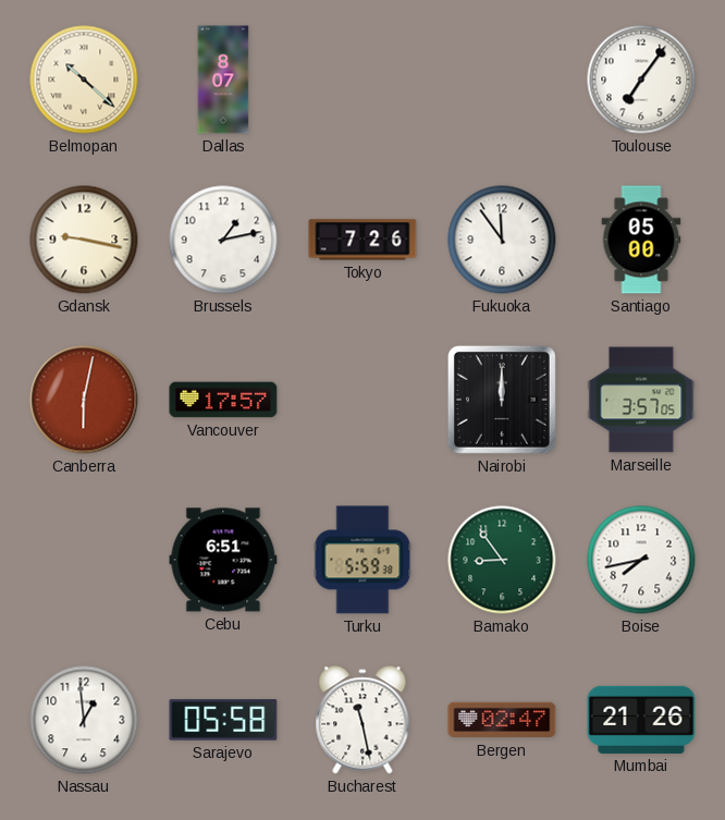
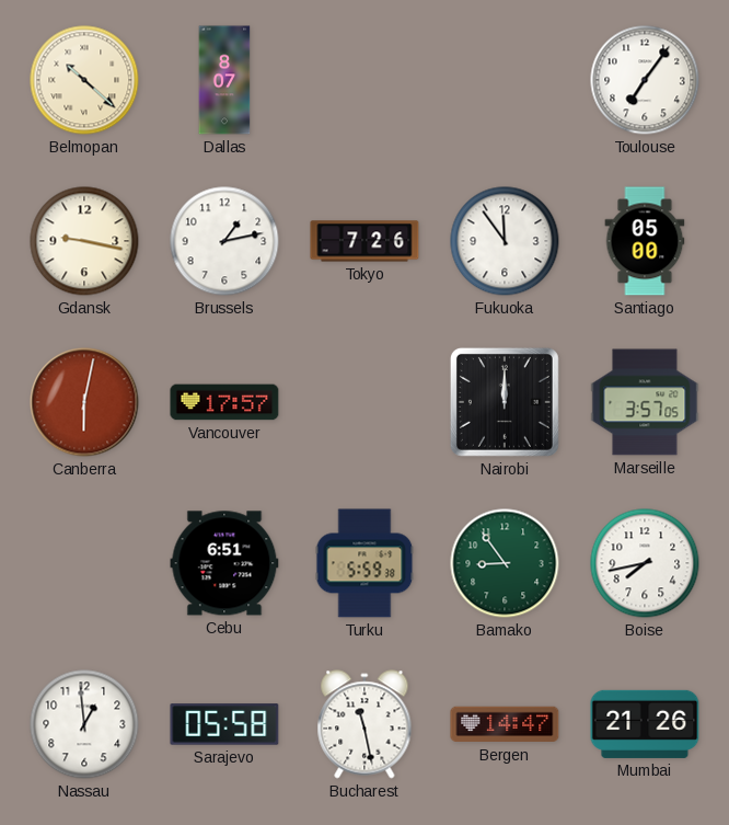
Bergen: 02:47 -> 14:47 (505, 724)
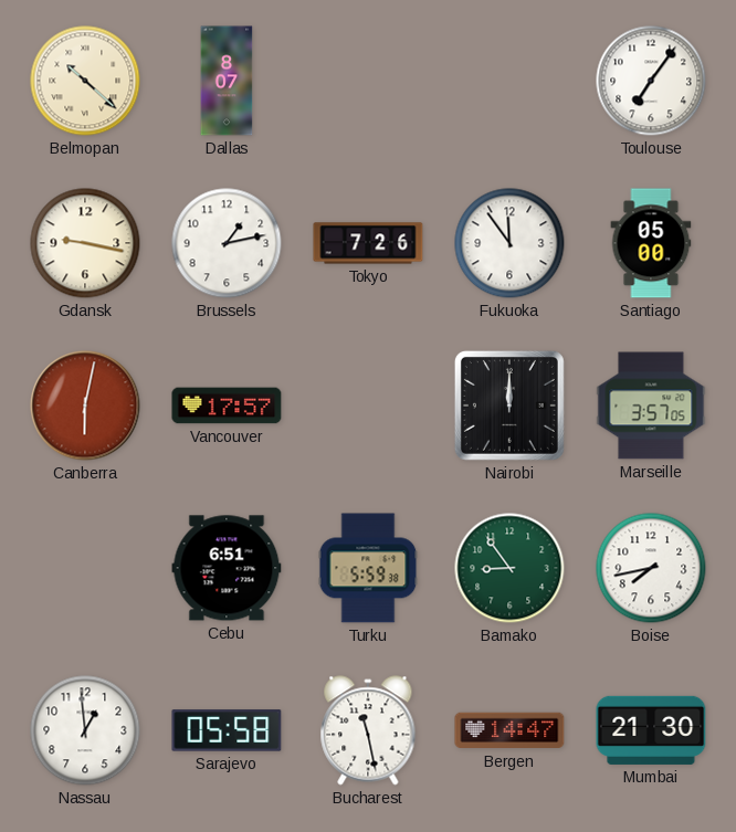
Mumbai: 21:26 -> 21:30 (651, 730)
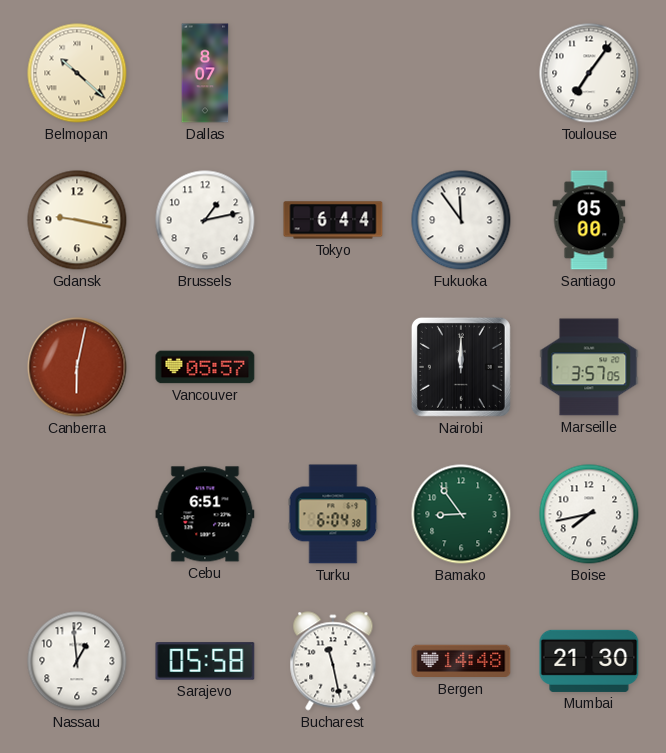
Tokyo: 7:26 -> 6:44 (333, 220)
Vancouver: 17:57 -> 05:57 (205, 367)
Turku: 5:59 -> 6:04 (333, 514)
Bergen: 14:47 -> 14:48 (461, 661)
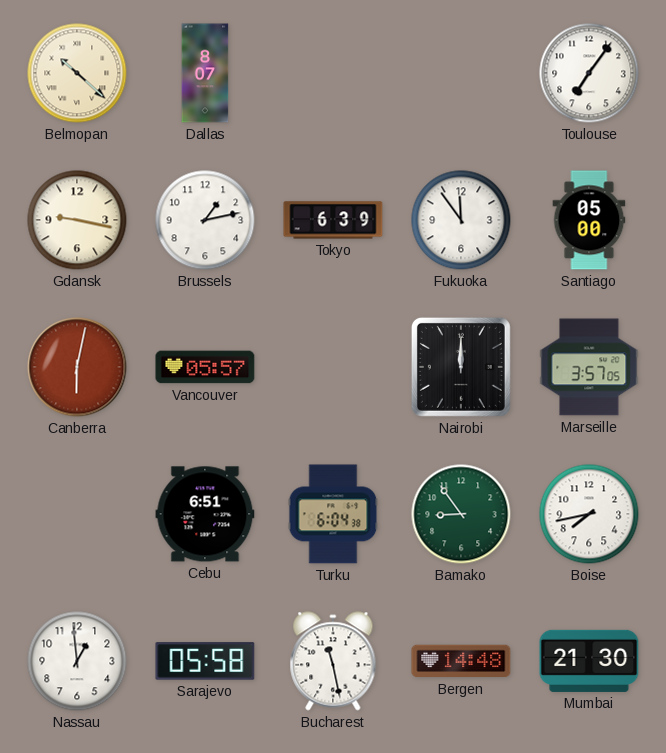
Tokyo: 6:44 -> 6:39 (333, 220)
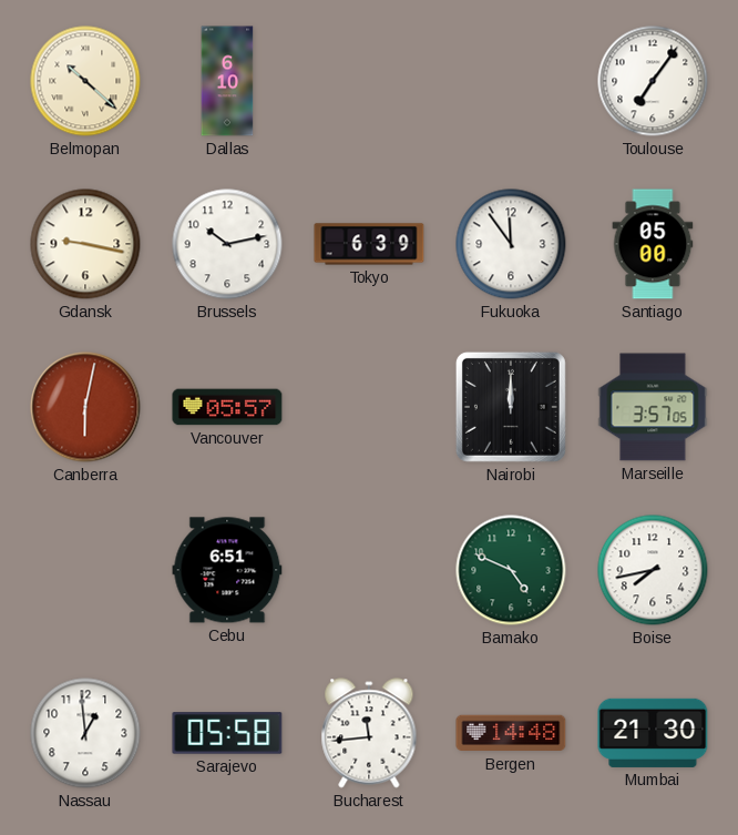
Dallas: 8:07 -> 6:10 (227, 81)
Brussels: 1:13 -> 10:13 (227, 244)
Turku: 6:04 -> none (333, 514)
Bamako: 8:54 -> 4:49 (511, 570)
Bucharest: 11:28 -> 11:44 (369, 733)
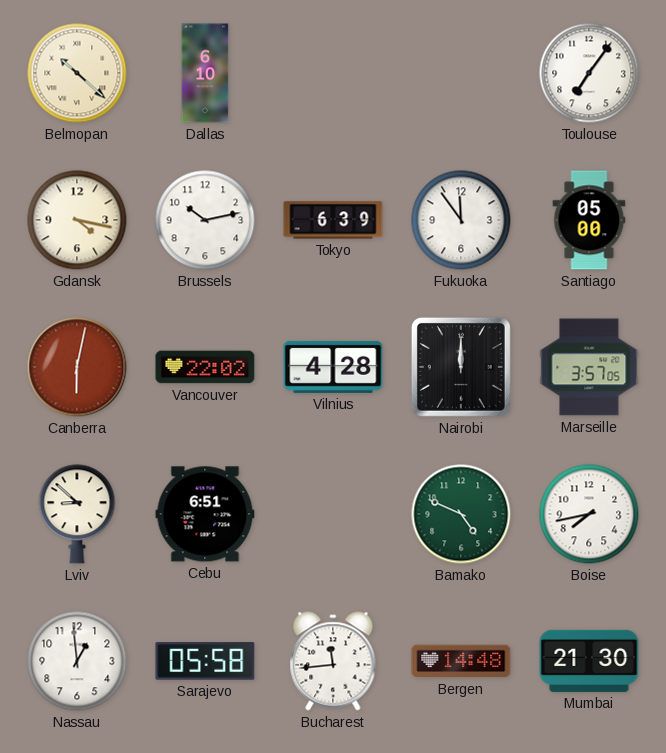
Gdansk: 9:17 -> 4:17 (77, 220)
Vancouver: 05:57 -> 22:02 (205, 367)
Vilnius: none -> 4:28 (333, 367)
Lviv: none -> 8:52 (77, 514)
